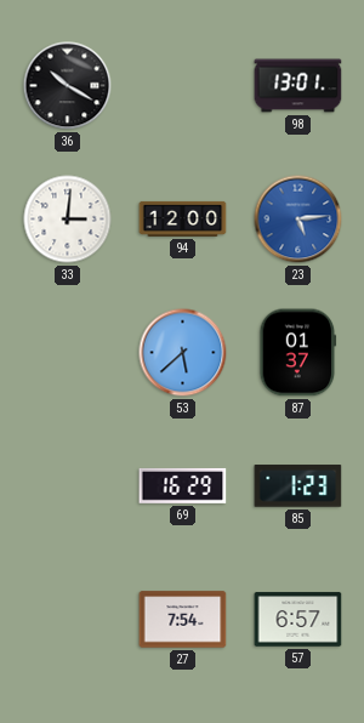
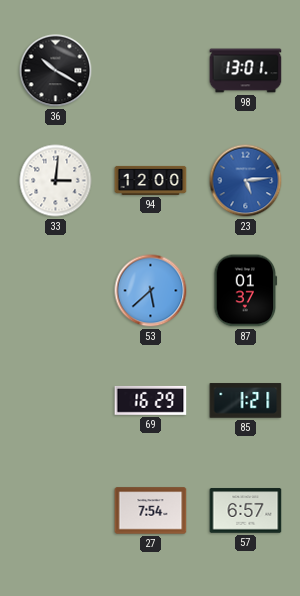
85: 1:23 -> 1:21 (246, 401)
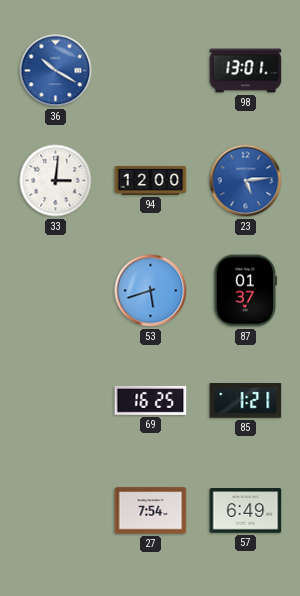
36 dial: black -> blue (56, 71)
53: 5:38 -> 5:42 (151, 291)
69: 16:29 -> 16:25 (151, 400)
57: 6:57 -> 6:49 (246, 511)
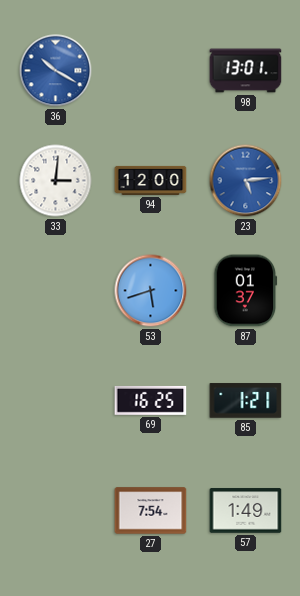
57: 6:49 -> 1:49 (246, 511)
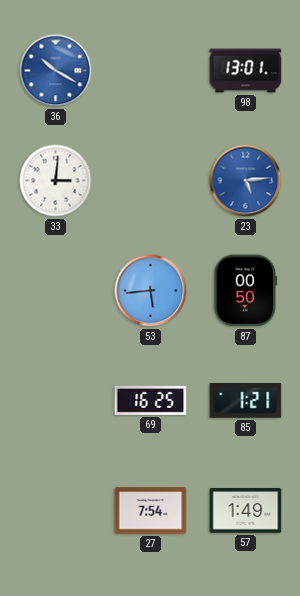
94: 12:00 -> none (151, 180)
53: 5:42 -> 5:44 (151, 291)
87: 01:37 -> 00:50 (246, 291)
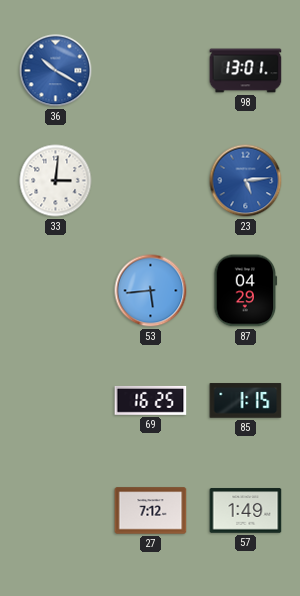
87: 00:50 -> 04:29 (246, 291)
85: 1:21 -> 1:15 (246, 401)
27: 7:54 -> 7:12 (151, 511)
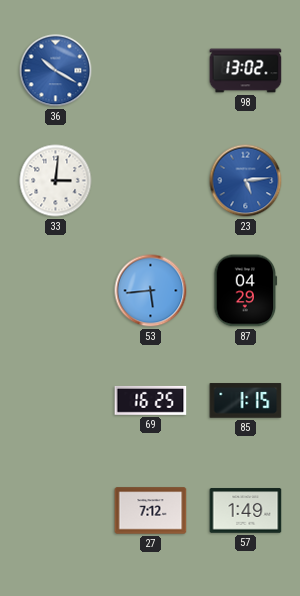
98: 13:01 -> 13:02 (246, 71)
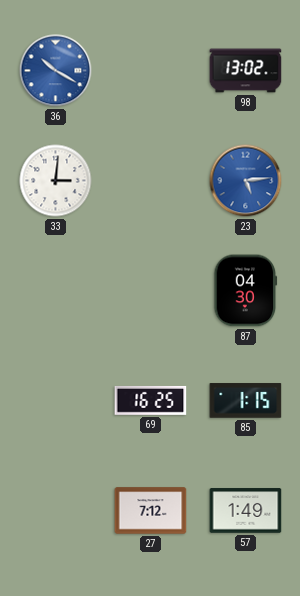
53: 5:44 -> none (151, 291)
87: 04:29 -> 04:30 (246, 291)
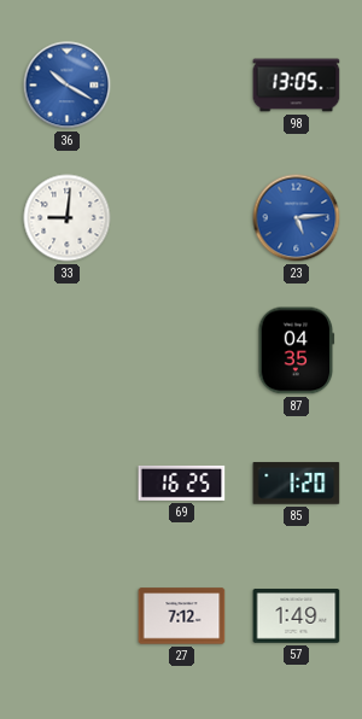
98: 13:02 -> 13:05 (297, 86)
33: 3:01 -> 9:01 (68, 218)
87: 04:30 -> 04:35 (297, 351)
85: 1:15 -> 1:20 (297, 484)
